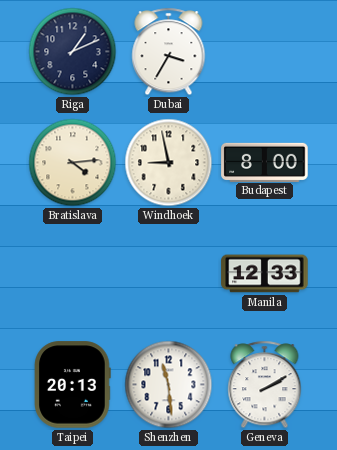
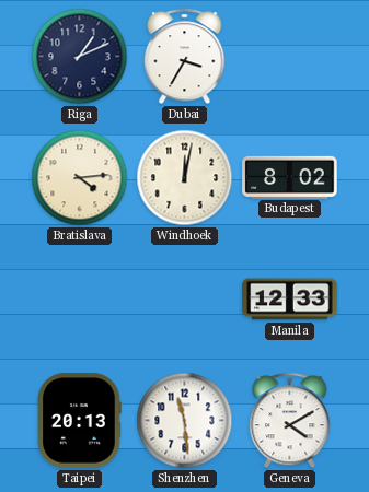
Windhoek: 8:58 -> 12:02 (185, 178)
Budapest: 8:00 -> 8:02 (290, 177)
Geneva: 2:10 -> 4:10 (290, 421)
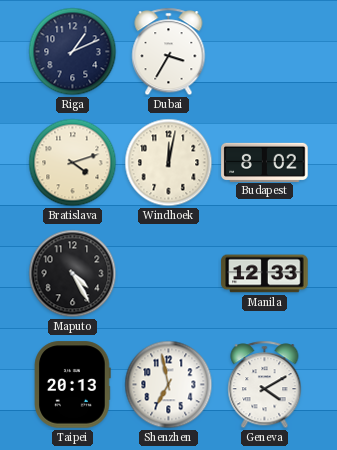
Bratislava: 4:14 -> 4:12 (73, 163)
Maputo: none -> 4:25 (73, 274)
Shenzhen: 11:29 -> 6:58 (169, 385)
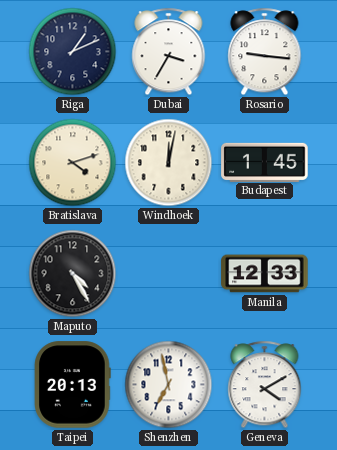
Rosario: none -> 9:16 (265, 52)
Budapest: 8:02 -> 1:45 (265, 162)
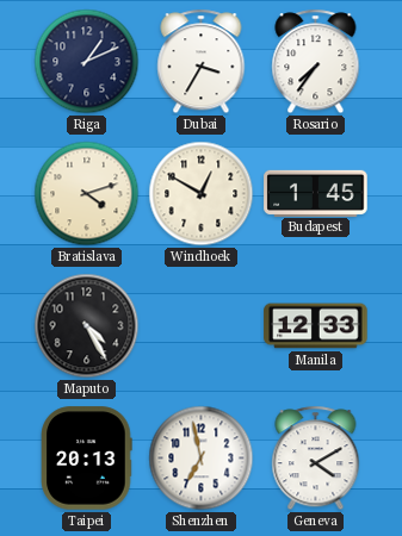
Rosario: 9:16 -> 7:36 (316, 62)
Windhoek: 12:02 -> 12:50 (202, 194)
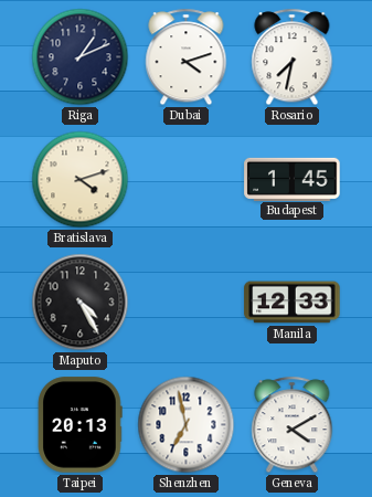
Dubai: 3:35 -> 4:12 (187, 57)
Rosario: 7:36 -> 7:32 (293, 57)
Windhoek: 12:50 -> none (202, 194)
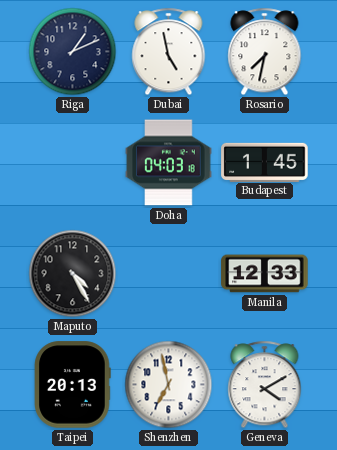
Dubai: 4:12 -> 4:58 (169, 52)
Bratislava: 4:12 -> none (81, 180)
Doha: none -> 04:03 (169, 163)
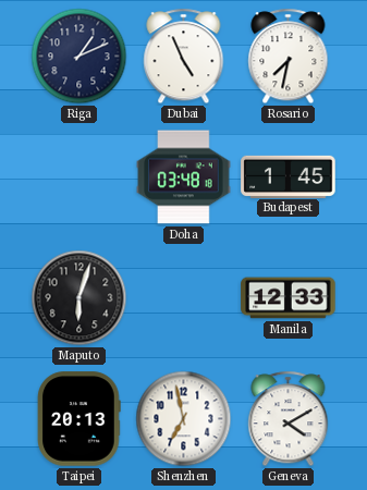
Dubai: 4:58 -> 4:56 (184, 57)
Doha: 04:03 -> 03:48 (184, 177)
Maputo: 4:25 -> 6:03 (79, 298)
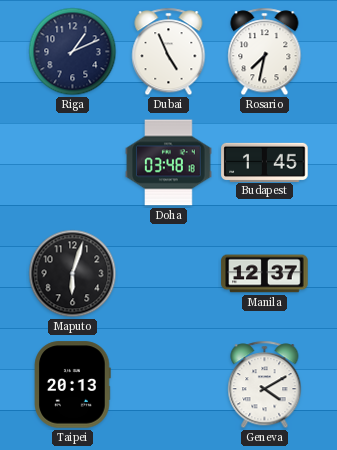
Manila: 12:33 -> 12:37 (265, 274)
Shenzhen: 6:58 -> none (184, 419)
